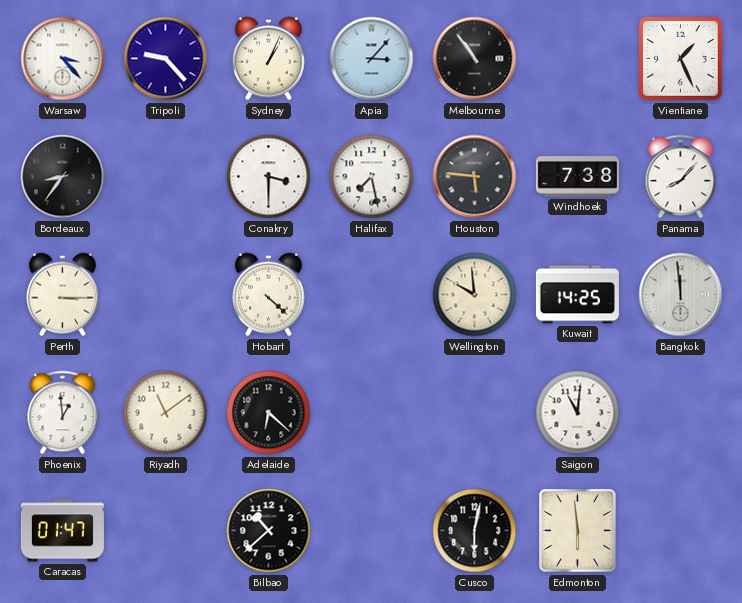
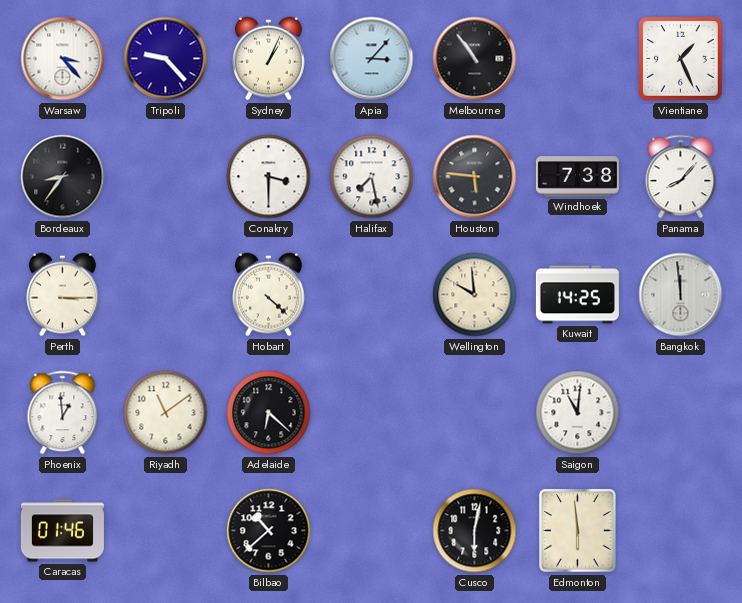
Caracas: 01:47 -> 01:46 (62, 531)
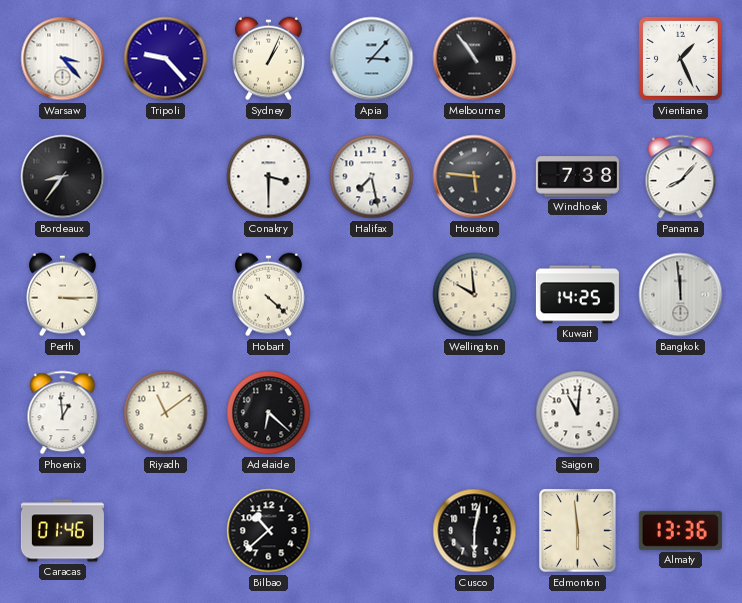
Almaty: none -> 13:36 (680, 530)
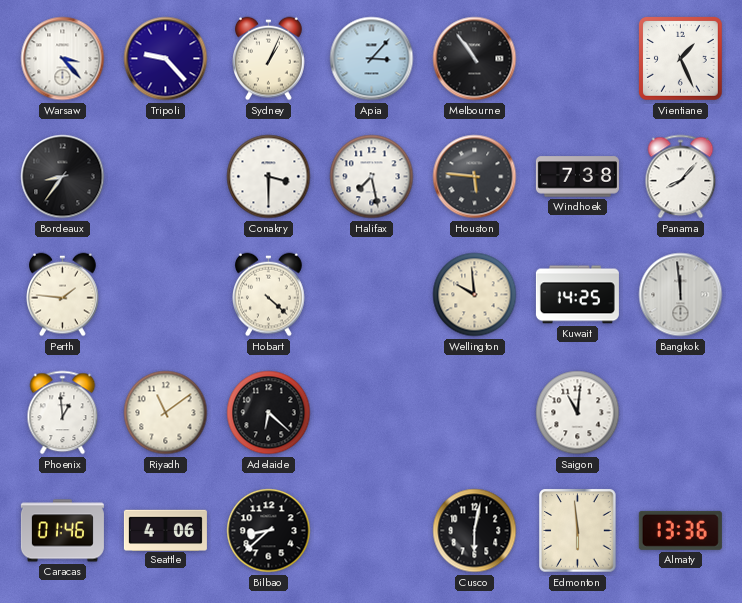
Perth: 3:15 -> 1:46 (63, 295)
Seattle: none -> 4:06 (165, 530)
Bilbao: 10:38 -> 8:38 (269, 531)
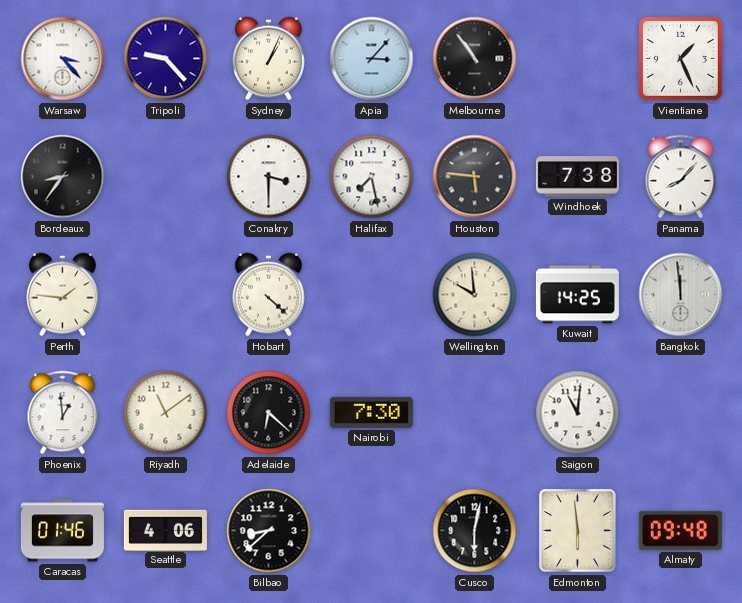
Nairobi: none -> 7:30 (371, 412)
Almaty: 13:36 -> 09:48 (680, 530)
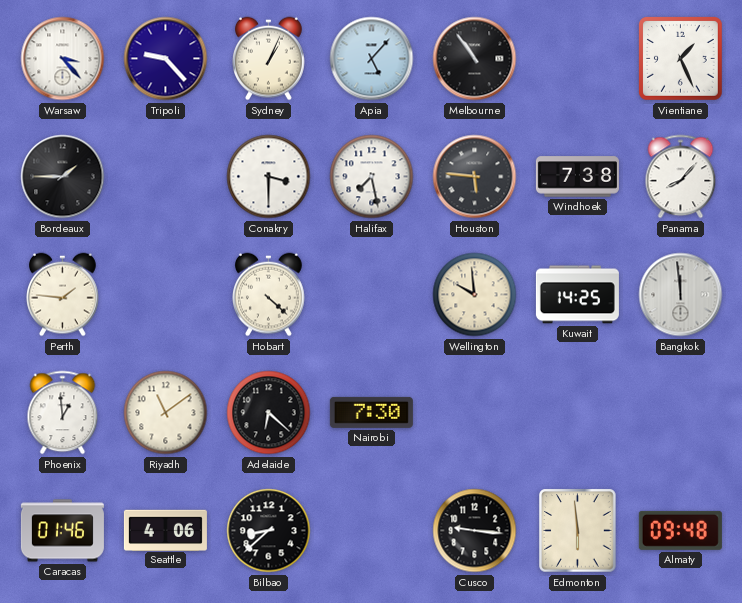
Apia: 3:07 -> 5:07 (372, 59)
Bordeaux: 8:36 -> 1:45 (63, 177)
Saigon: 11:01 -> none (578, 413)
Cusco: 6:02 -> 9:16 (475, 531)
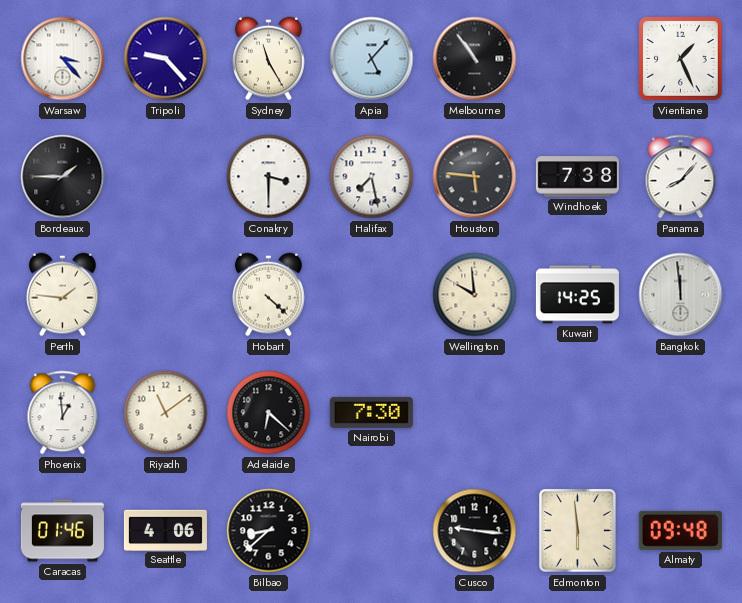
Sydney: 1:04 -> 11:25 (269, 59)
